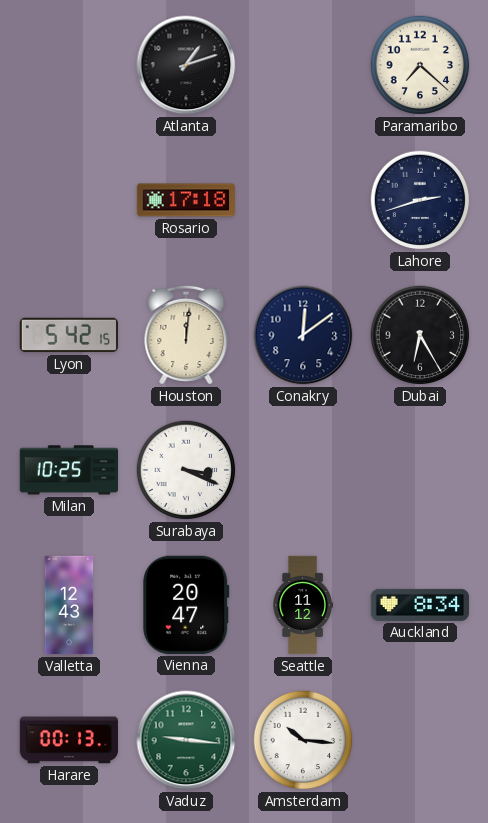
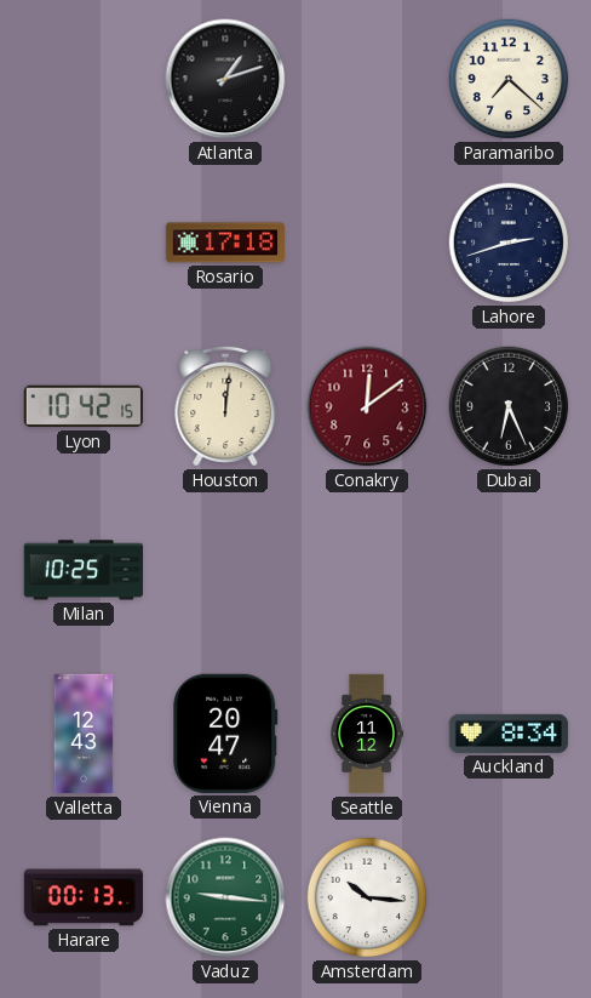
Lyon: 5:42 -> 10:42 (82, 406)
Conakry dial: navy -> burgundy (367, 406)
Dubai: 6:25 -> 6:26 (509, 406)
Surabaya: 3:19 -> none (186, 470)
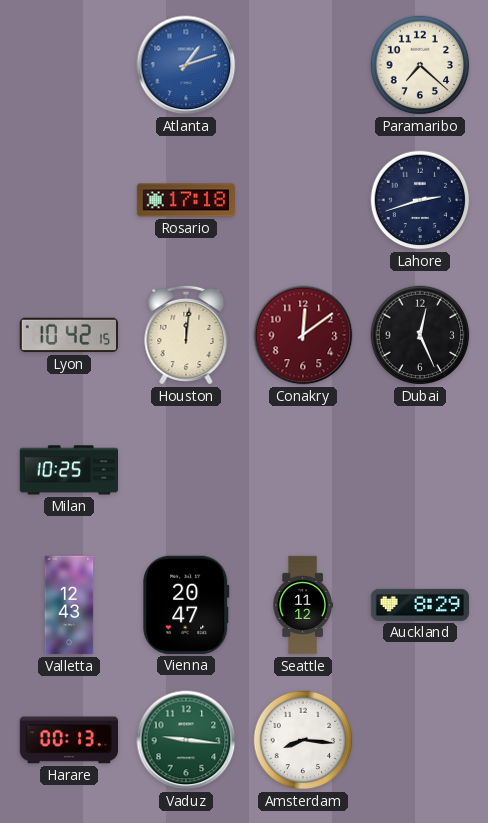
Atlanta dial: black -> blue (186, 65)
Dubai: 6:26 -> 12:26 (420, 335)
Auckland: 8:34 -> 8:29 (420, 605)
Amsterdam: 10:16 -> 8:16 (303, 740)
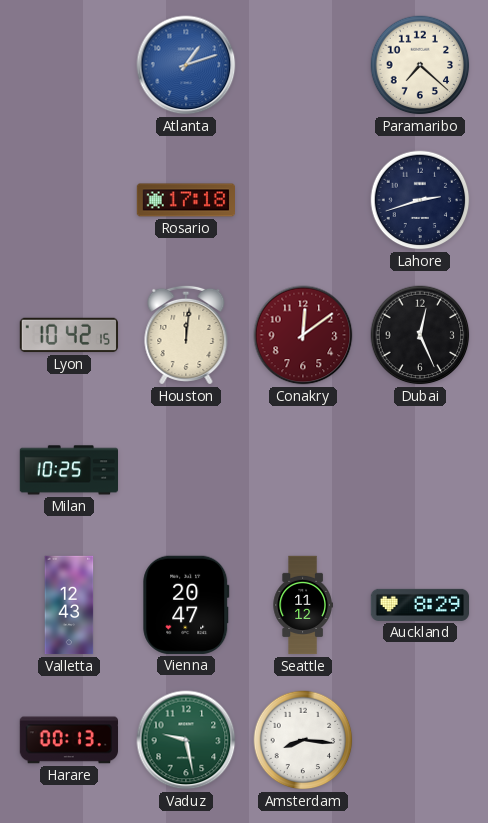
Vaduz: 9:16 -> 9:28 (186, 740)
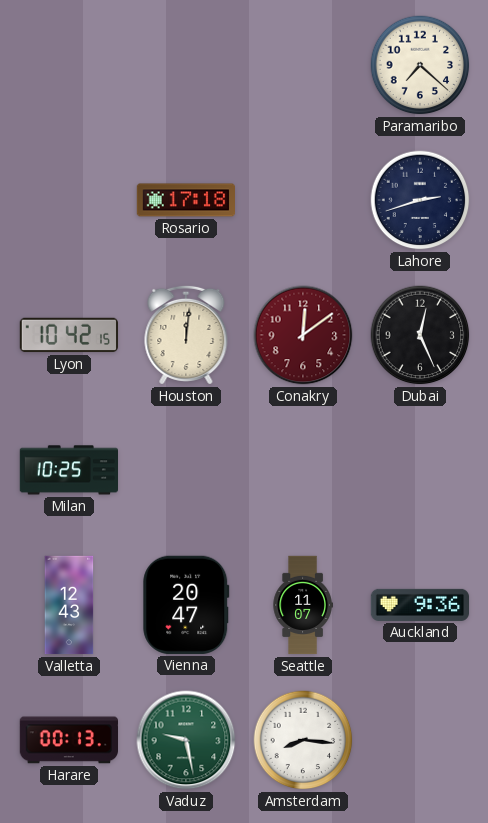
Atlanta: 1:12 -> none (186, 65)
Seattle: 11:12 -> 11:07 (303, 605)
Auckland: 8:29 -> 9:36 (420, 605)
